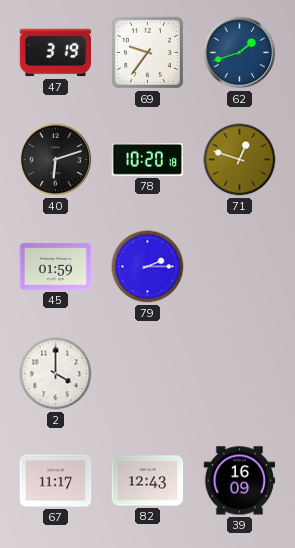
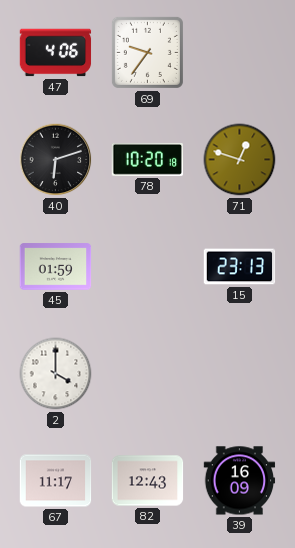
47: 3:19 -> 4:06 (56, 53)
62: 1:42 -> none (240, 53)
79: 2:15 -> none (148, 267)
15: none -> 23:13 (240, 267)
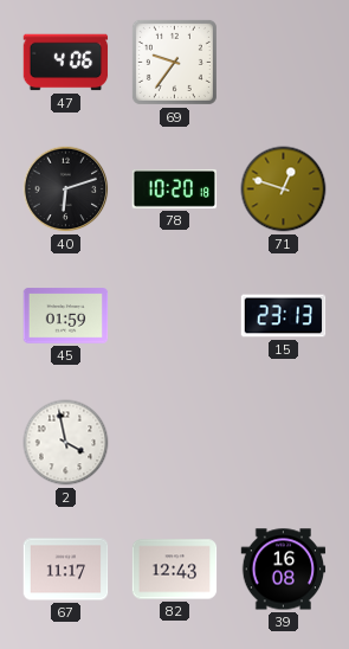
2: 4:00 -> 3:58 (66, 443)
39: 16:09 -> 16:08 (284, 570)
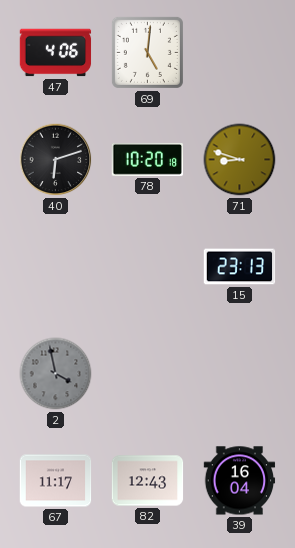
69: 9:36 -> 5:01 (147, 52)
71: 12:48 -> 8:48 (240, 160)
45: 01:59 -> none (66, 316)
2 dial: white -> grey (56, 374)
39: 16:08 -> 16:04 (240, 481)
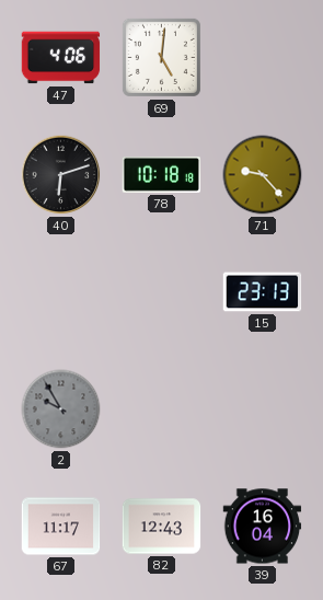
78: 10:20 -> 10:18 (162, 174)
71: 8:48 -> 9:23 (263, 175)
2: 3:58 -> 9:55 (61, 409)
